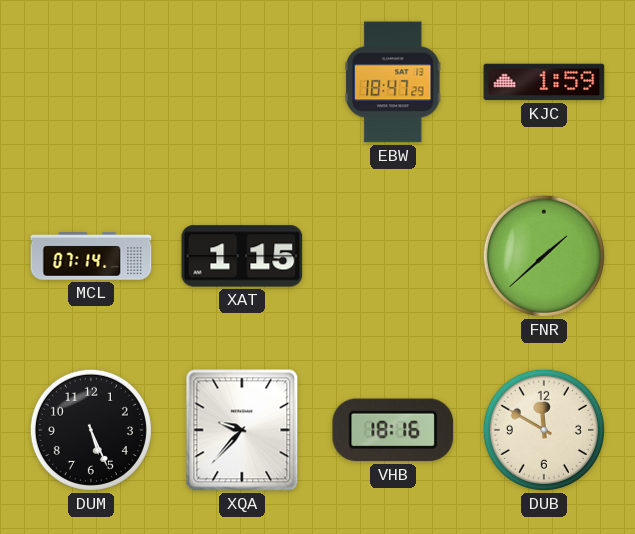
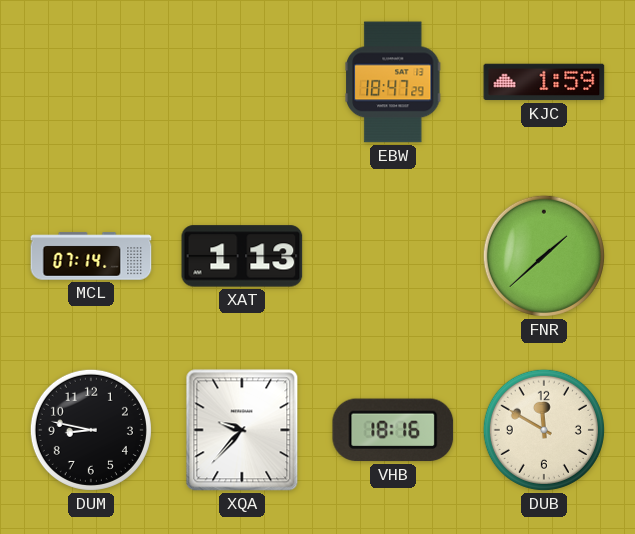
XAT: 1:15 -> 1:13 (242, 256)
DUM: 5:26 -> 8:47 (91, 430)
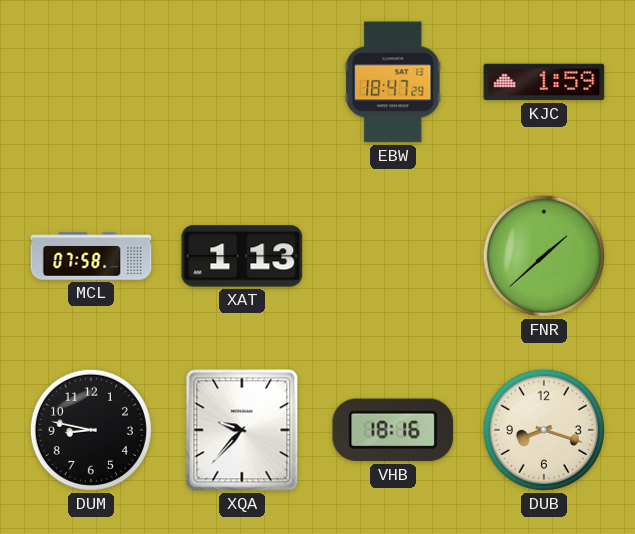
MCL: 07:14 -> 07:58 (91, 256)
DUB: 11:50 -> 8:18 (544, 430)
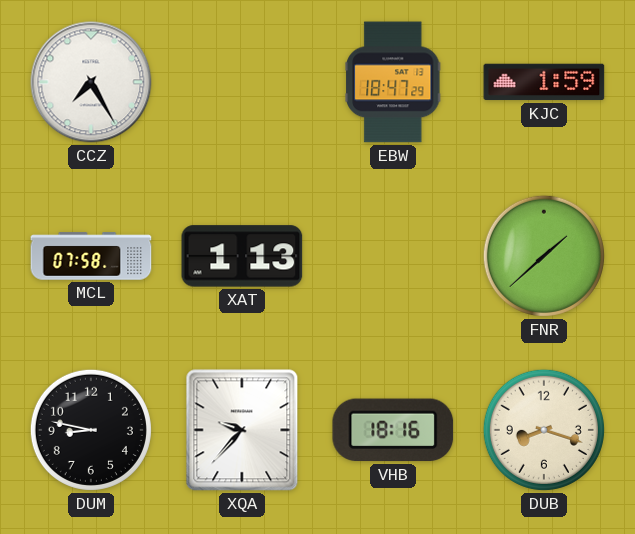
CCZ: none -> 7:25 (91, 82)
